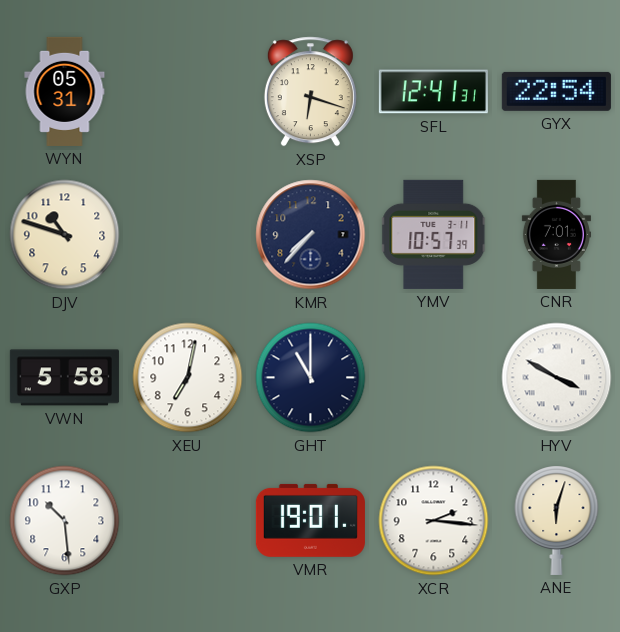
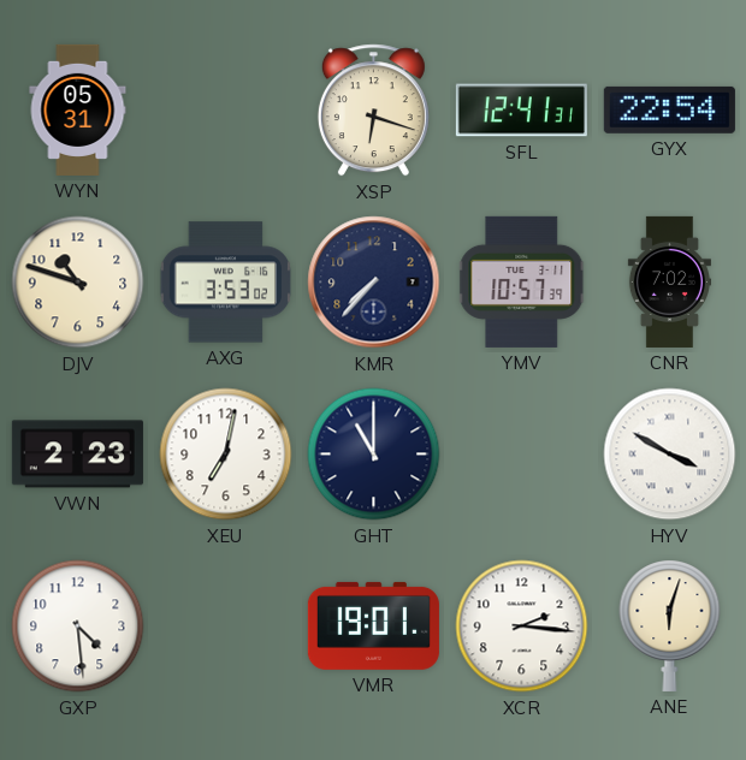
AXG: none -> 3:53 (226, 283)
CNR: 7:01 -> 7:02 (669, 281)
VWN: 5:58 -> 2:23 (77, 455)
GXP: 10:29 -> 4:29 (78, 627)
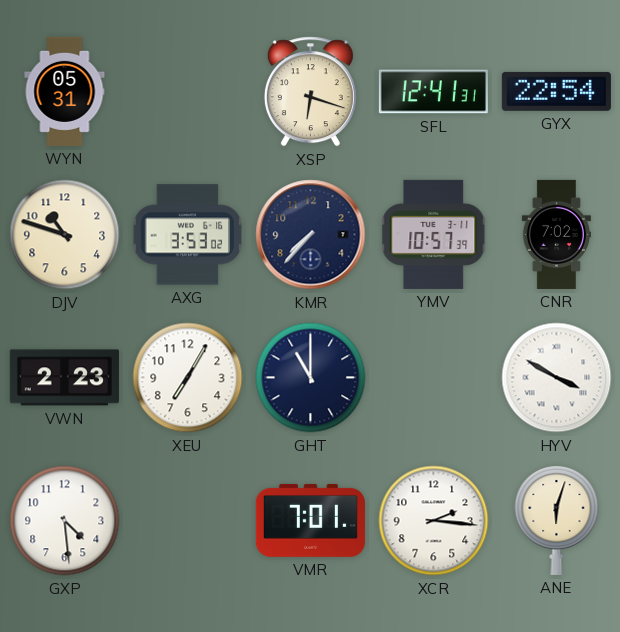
XEU: 7:02 -> 7:05 (188, 378)
VMR: 19:01 -> 7:01 (310, 520)
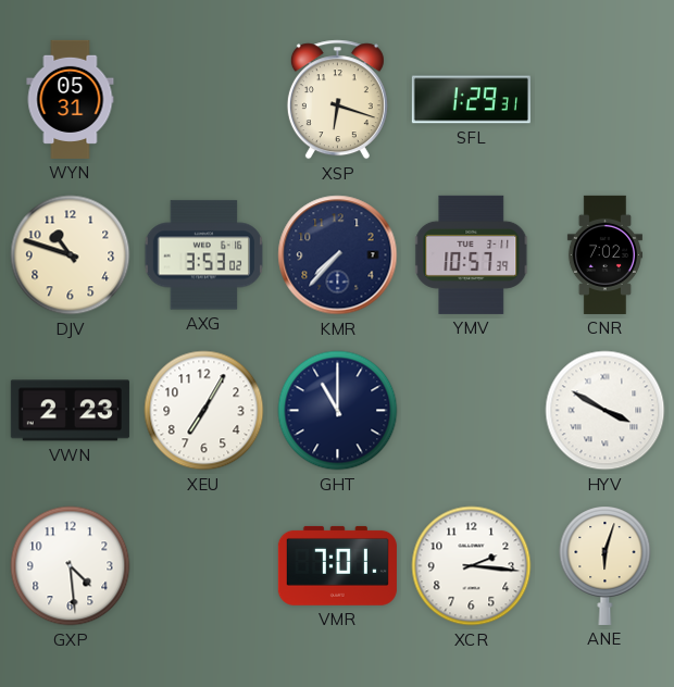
SFL: 12:41 -> 1:29 (471, 100)
GYX: 22:54 -> none (556, 91)
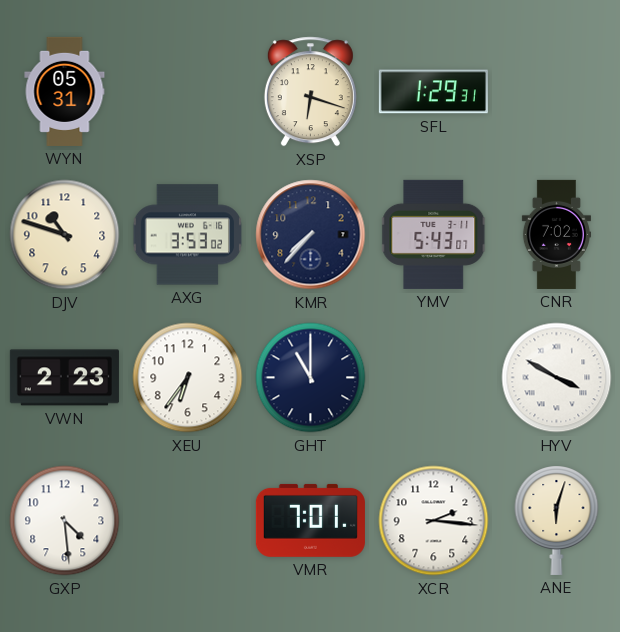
YMV: 10:57 -> 5:43 (434, 234)
XEU: 7:05 -> 6:36 (188, 378)
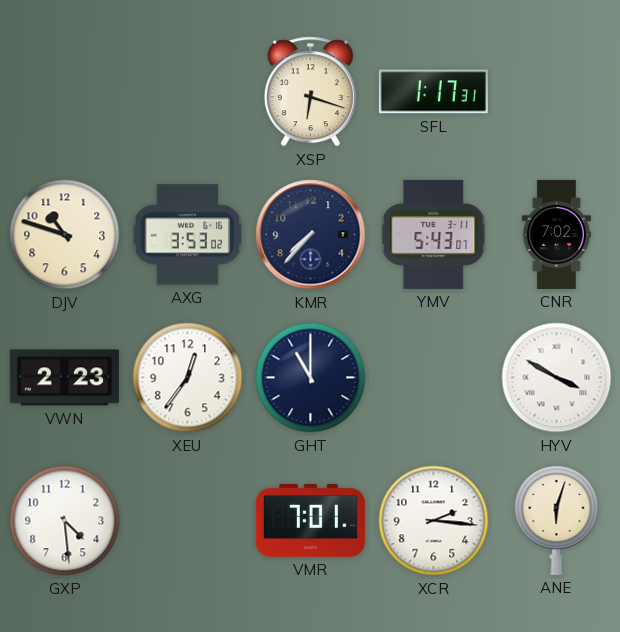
WYN: 05:31 -> none (65, 91)
SFL: 1:29 -> 1:17 (433, 92)
XEU: 6:36 -> 12:36 (188, 378)
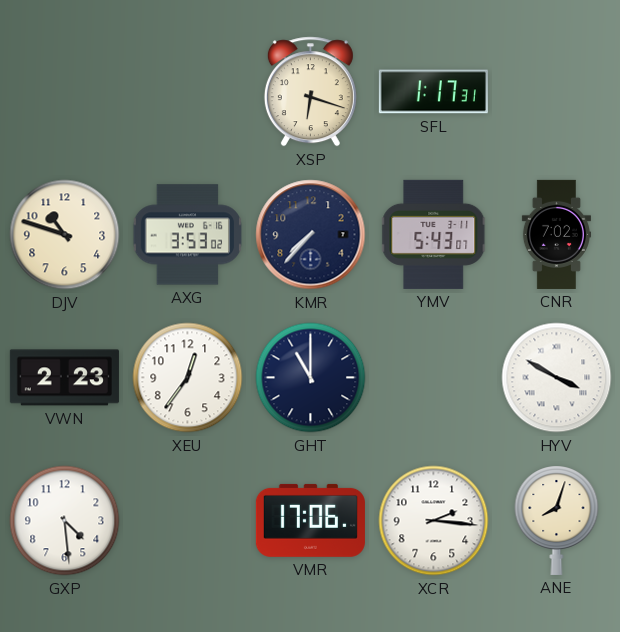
VMR: 7:01 -> 17:06 (310, 520)
ANE: 6:03 -> 8:03 (557, 520)
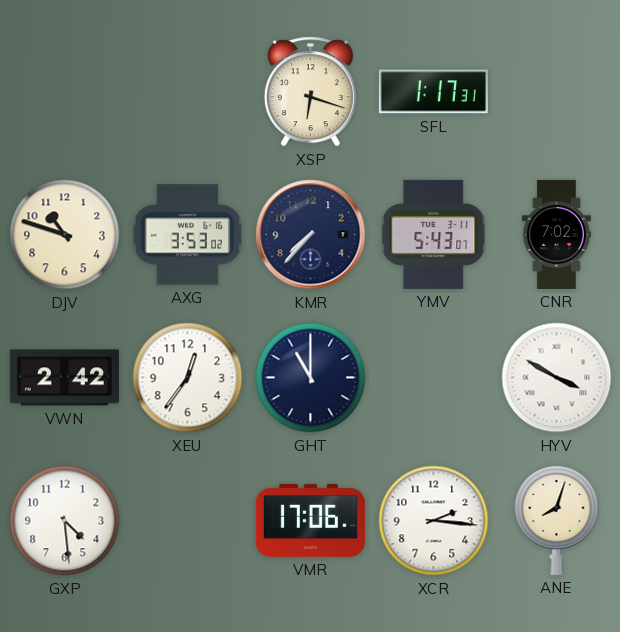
VWN: 2:23 -> 2:42 (64, 378)
